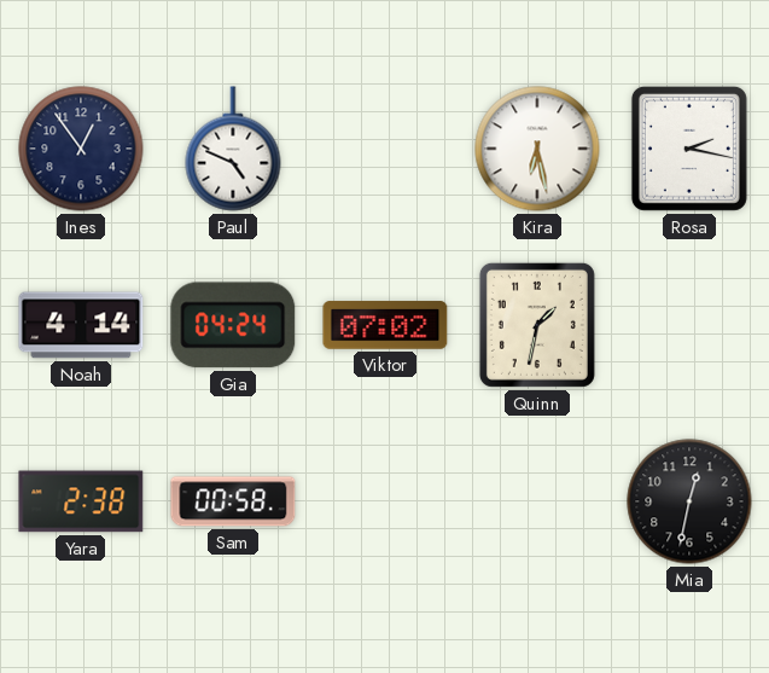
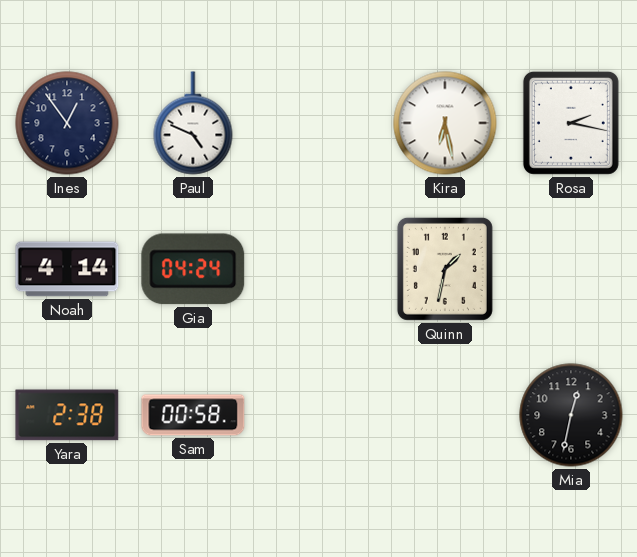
Viktor: 07:02 -> none (385, 325)
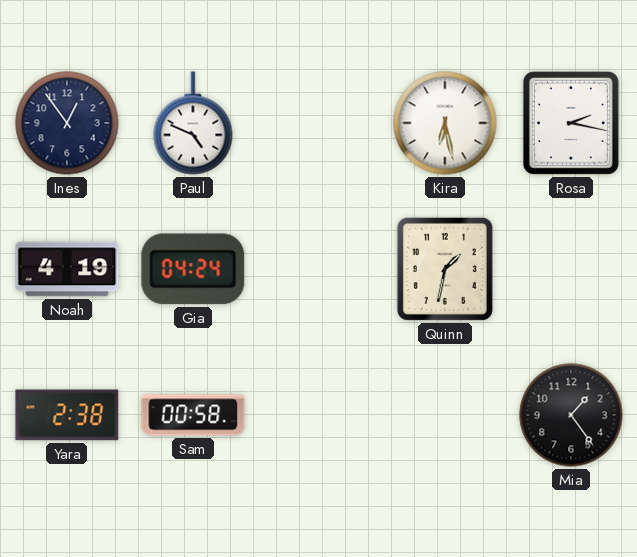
Noah: 4:14 -> 4:19 (67, 269)
Mia: 12:32 -> 1:24 (571, 415)
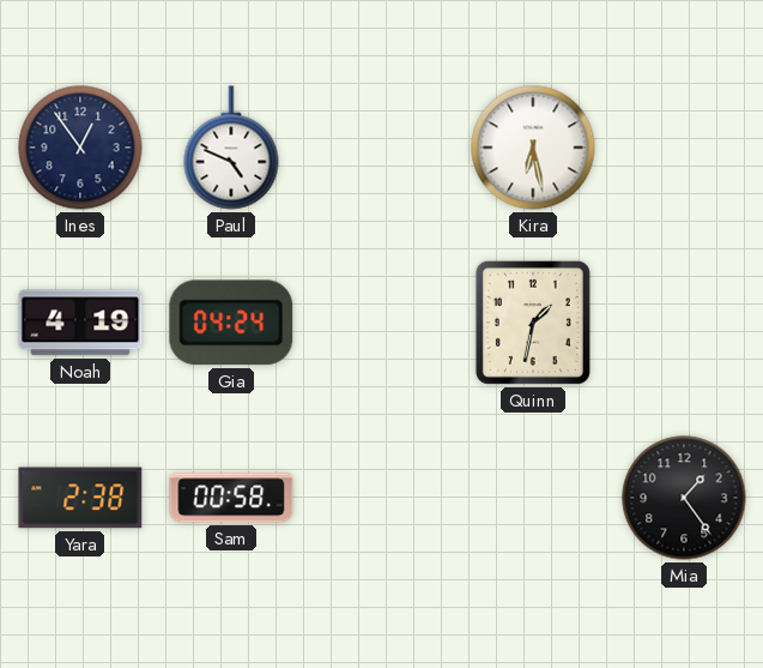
Rosa: 2:17 -> none (571, 123)
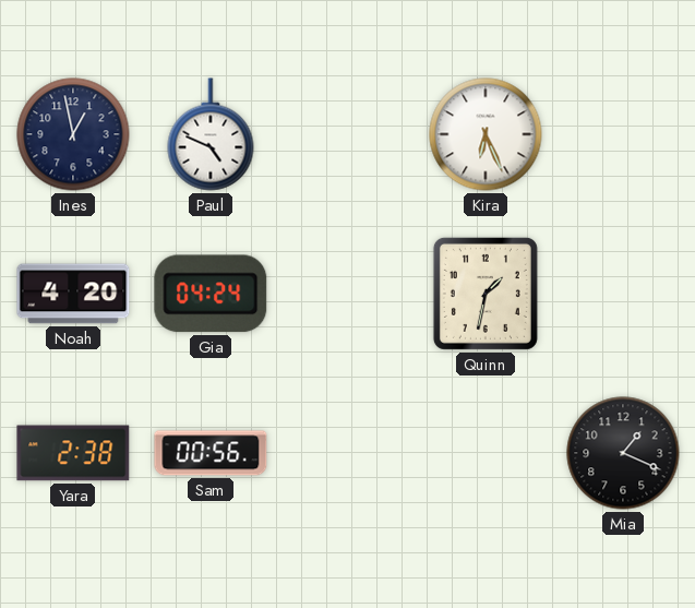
Ines: 12:54 -> 12:58 (73, 134)
Kira: 6:28 -> 6:26 (486, 134)
Noah: 4:19 -> 4:20 (73, 294)
Sam: 00:58 -> 00:56 (211, 453)
Mia: 1:24 -> 1:19 (623, 453)
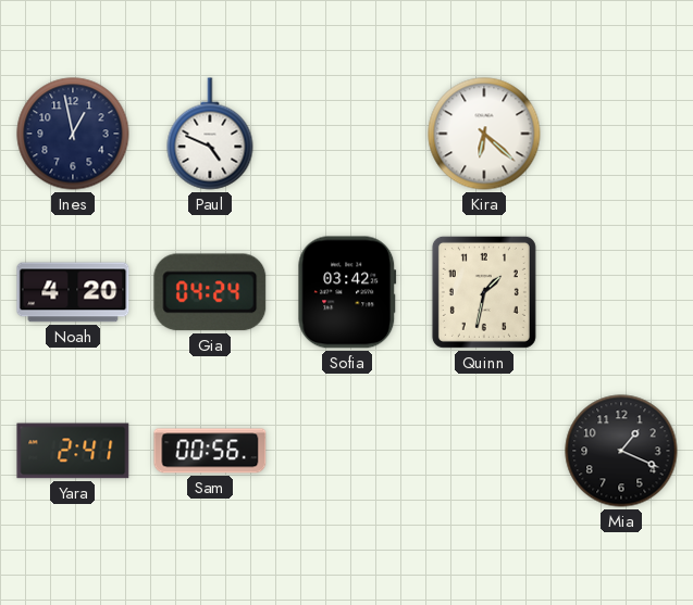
Kira: 6:26 -> 6:22 (484, 134)
Sofia: none -> 03:42 (347, 292)
Yara: 2:38 -> 2:41 (73, 451)
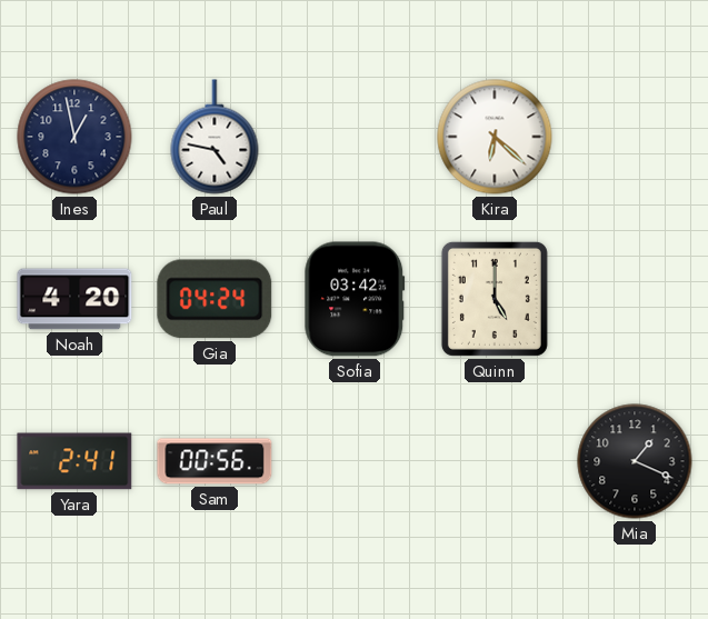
Paul: 4:49 -> 4:47 (215, 137)
Quinn: 1:32 -> 5:00 (495, 299)
